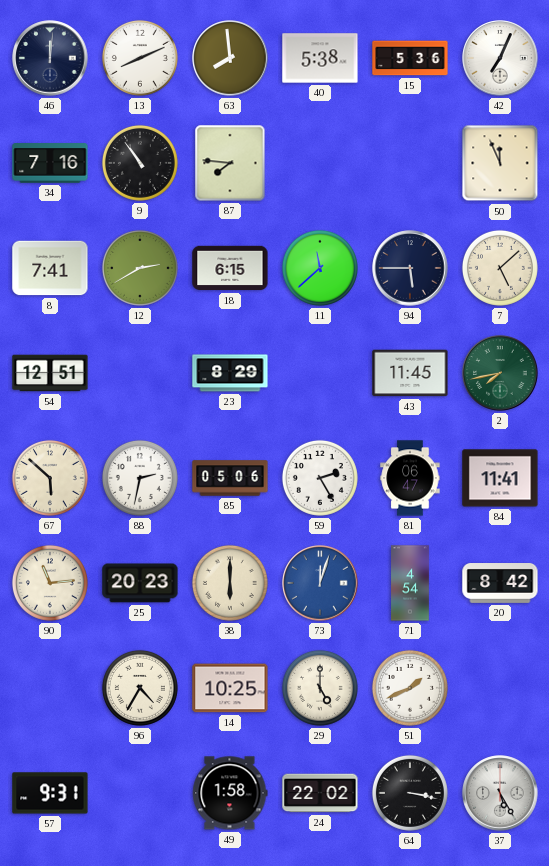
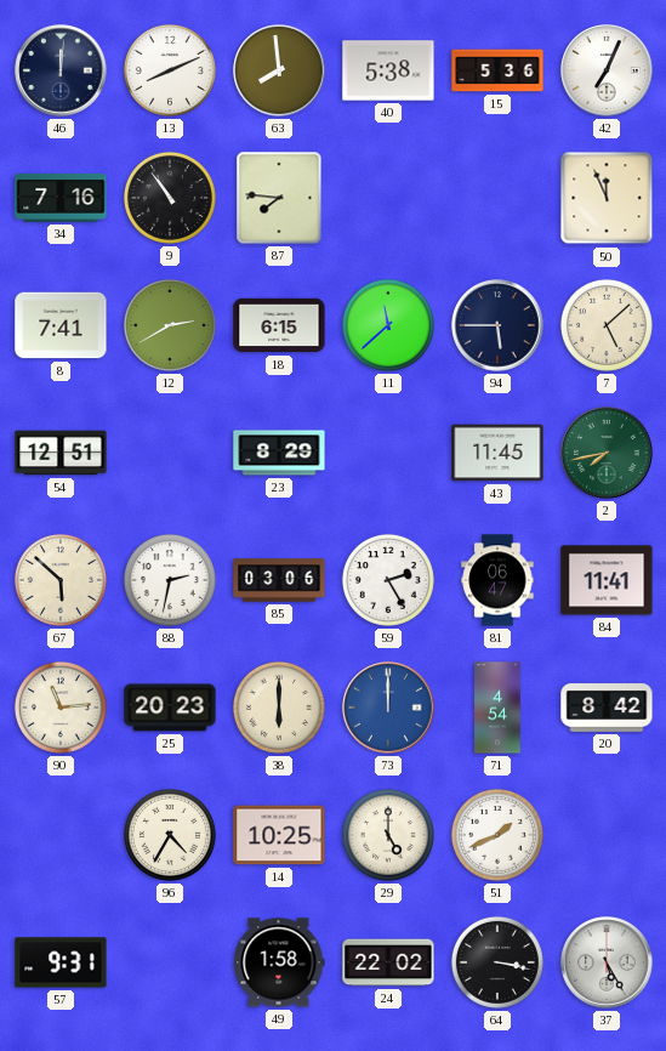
85: 05:06 -> 03:06 (279, 580)
73: 12:03 -> 12:00 (388, 708)
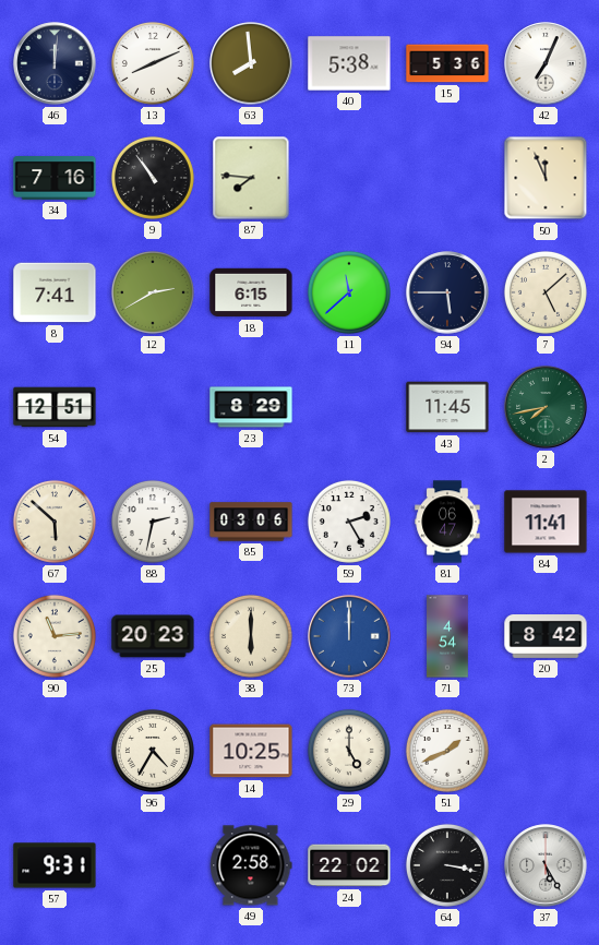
49: 1:58 -> 2:58 (251, 865)
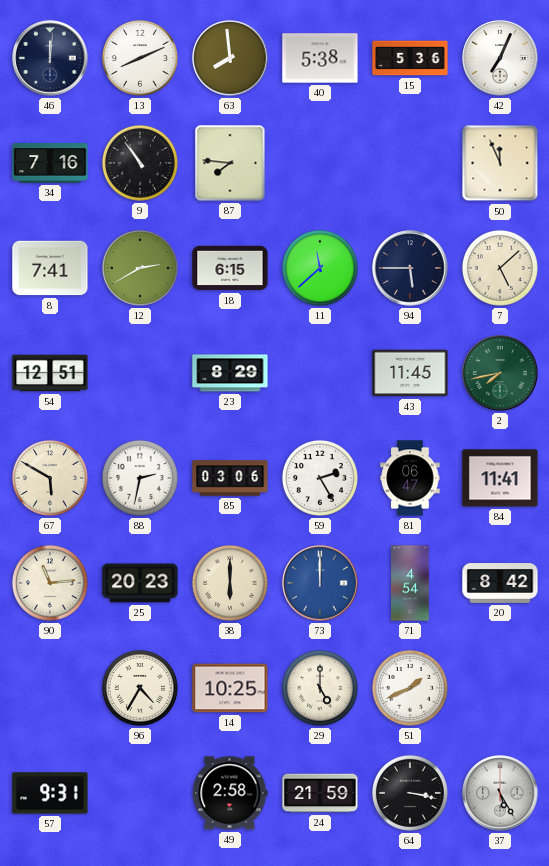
67: 5:52 -> 5:50 (50, 478)
24: 22:02 -> 21:59 (320, 793)
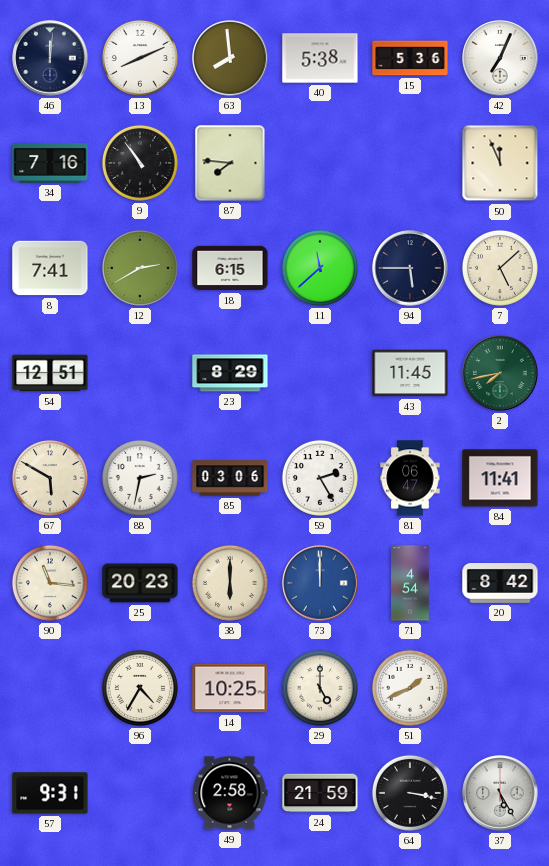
90: 11:14 -> 11:16 (50, 583)
